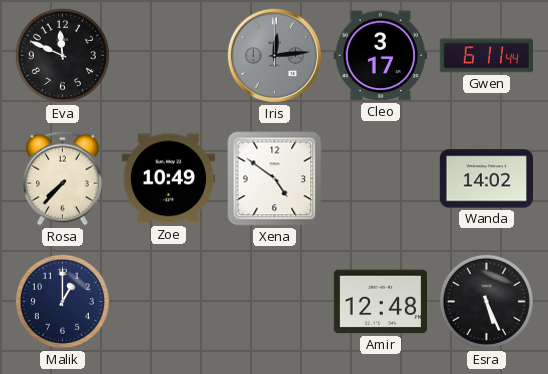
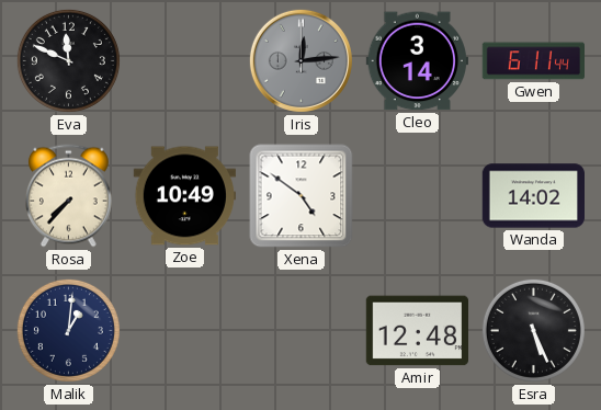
Cleo: 3:17 -> 3:14 (417, 61)
Malik: 1:00 -> 1:01 (68, 330)
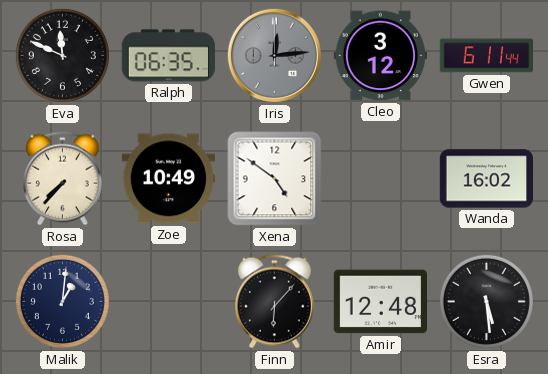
Ralph: none -> 06:35 (168, 56)
Cleo: 3:14 -> 3:12 (380, 56)
Wanda: 14:02 -> 16:02 (486, 179)
Finn: none -> 6:07 (274, 302)
Esra: 5:26 -> 5:29 (486, 301)
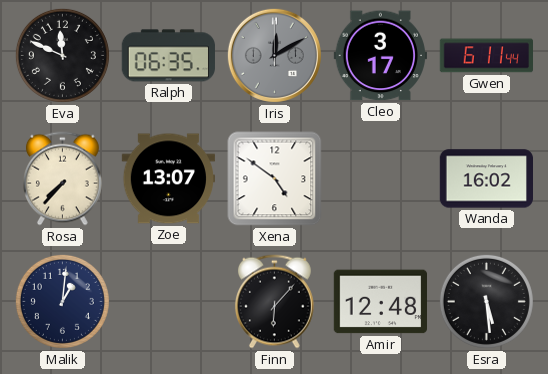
Iris: 12:14 -> 12:10 (274, 55)
Cleo: 3:12 -> 3:17 (380, 56)
Zoe: 10:49 -> 13:07 (168, 179)
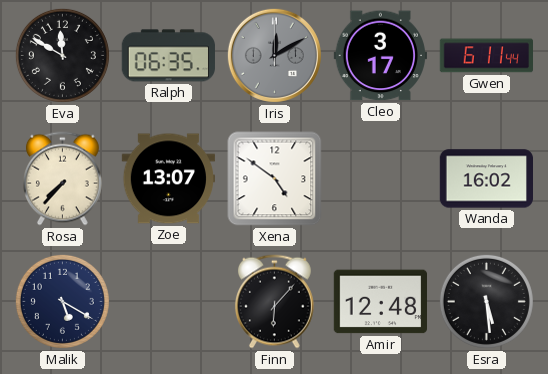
Eva: 11:49 -> 11:50 (62, 55)
Malik: 1:01 -> 5:20 (62, 301)
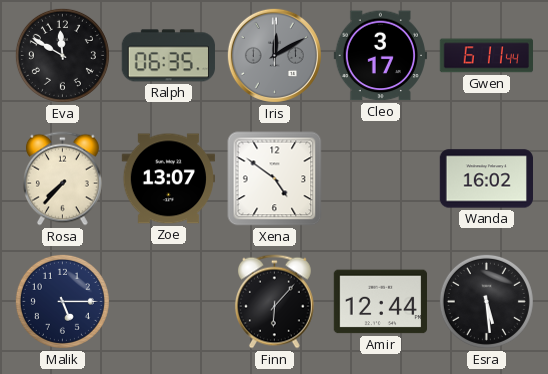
Malik: 5:20 -> 5:15 (62, 301)
Amir: 12:48 -> 12:44 (380, 302)
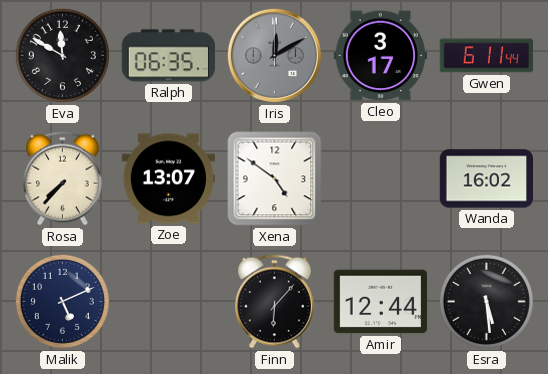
Malik: 5:15 -> 5:11 (62, 301)
